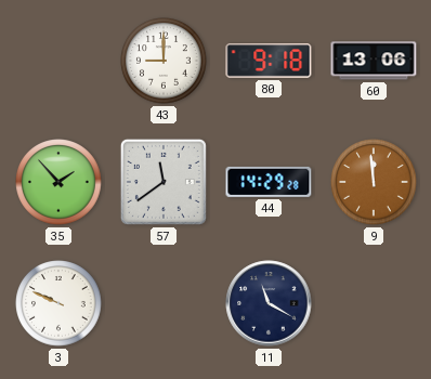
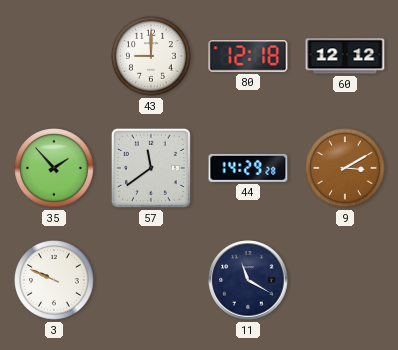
80: 9:18 -> 12:18 (248, 56)
60: 13:06 -> 12:12 (345, 56)
9: 11:59 -> 3:10 (345, 168)
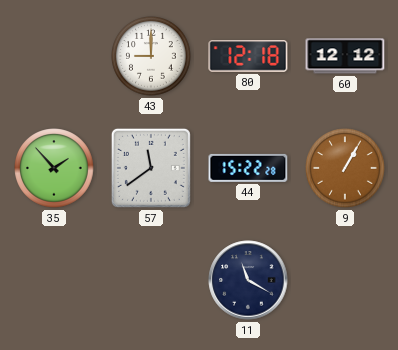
44: 14:29 -> 15:22 (248, 168)
9: 3:10 -> 1:05 (345, 168)
3: 9:49 -> none (54, 280)
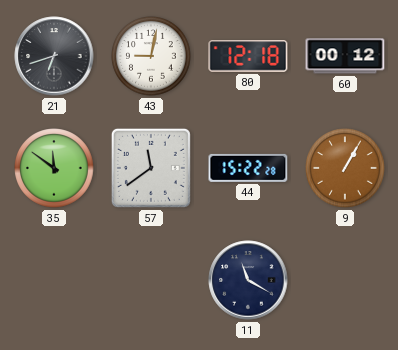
21: none -> 6:42 (54, 56)
43: 9:00 -> 9:02 (151, 56)
60: 12:12 -> 00:12 (345, 56)
35: 1:53 -> 11:51 (54, 168)
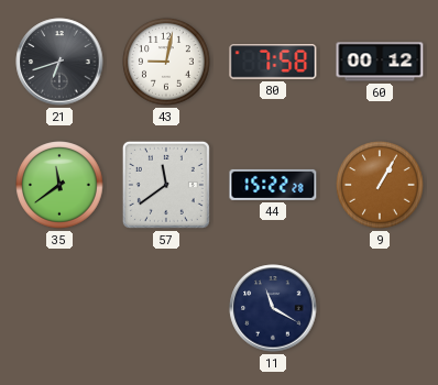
80: 12:18 -> 7:58 (273, 62)
35: 11:51 -> 11:39 (59, 185)
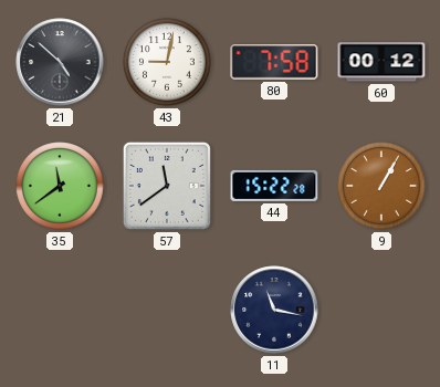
21: 6:42 -> 4:52 (60, 62)
11: 11:20 -> 11:17 (274, 310)
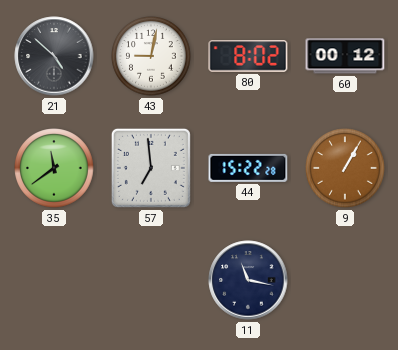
80: 7:58 -> 8:02 (248, 56)
57: 11:39 -> 6:59 (151, 168)
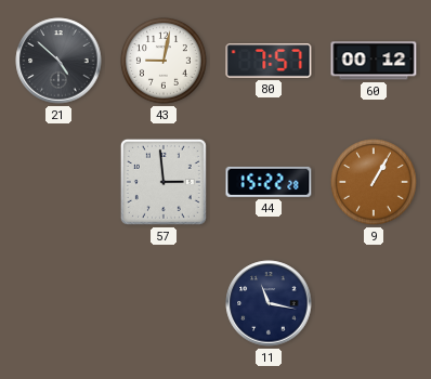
80: 8:02 -> 7:57 (269, 61)
35: 11:39 -> none (54, 168)
57: 6:59 -> 2:59 (164, 182)
